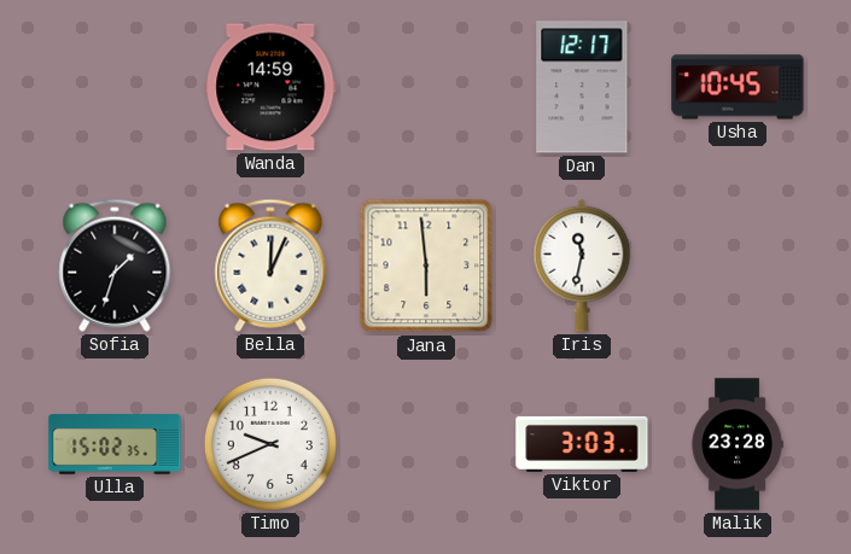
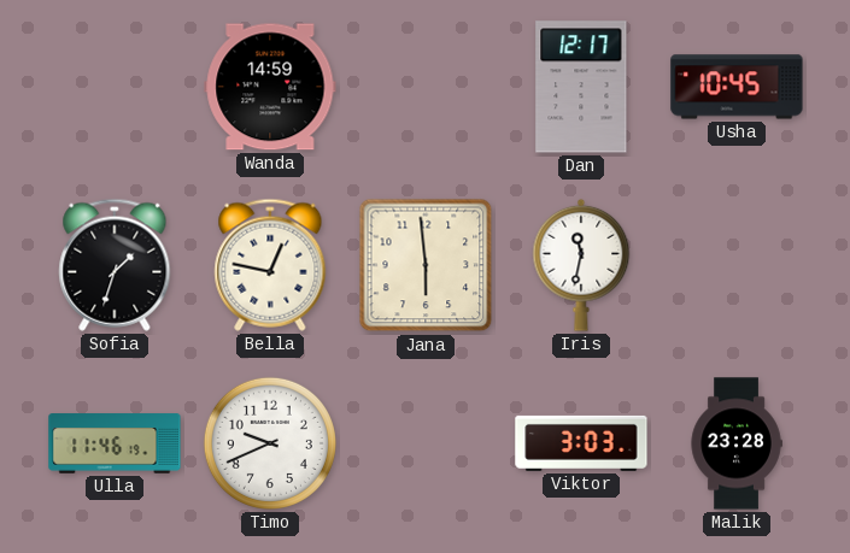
Bella: 12:04 -> 12:47 (270, 265)
Ulla: 15:02 -> 11:46 (115, 443)
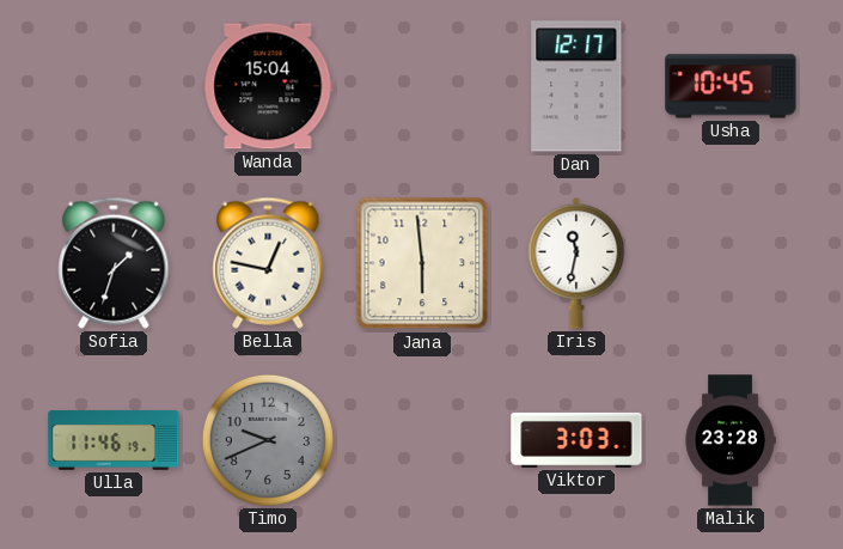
Wanda: 14:59 -> 15:04 (268, 86)
Timo dial: white -> grey (268, 440)
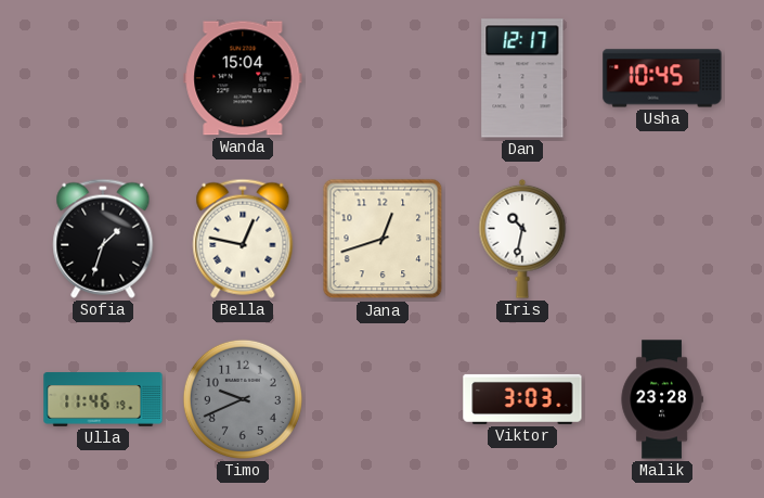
Jana: 5:59 -> 12:42 (383, 239)
Iris: 11:32 -> 10:32 (522, 239)
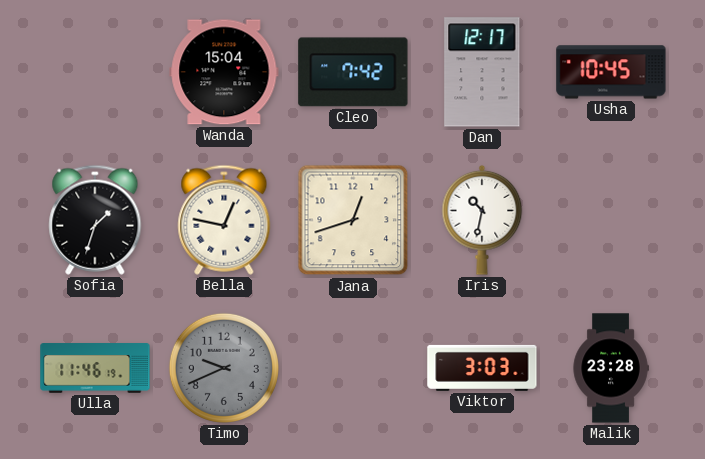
Cleo: none -> 7:42 (353, 72)
